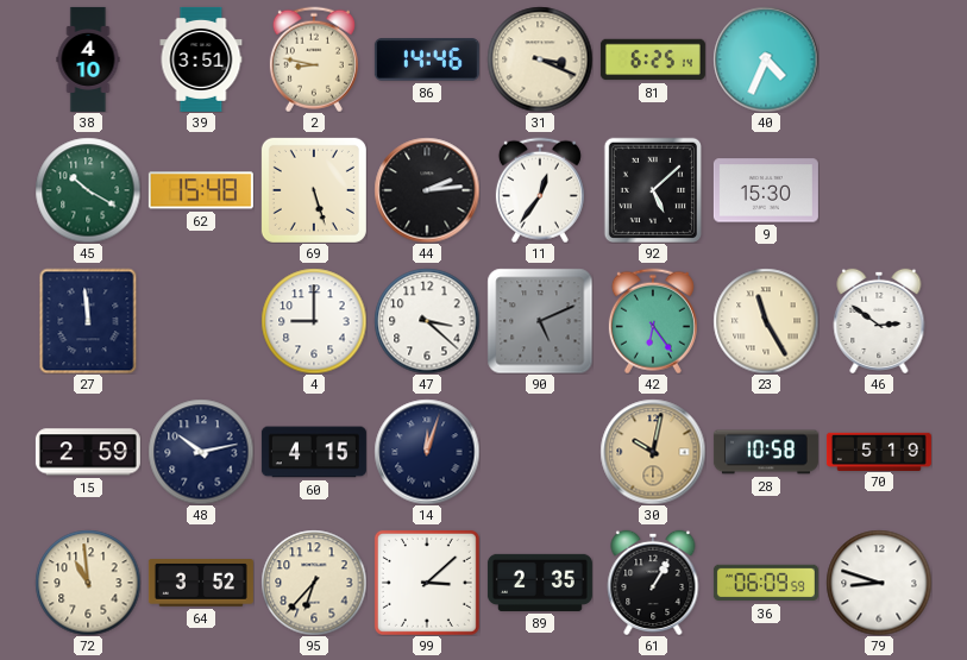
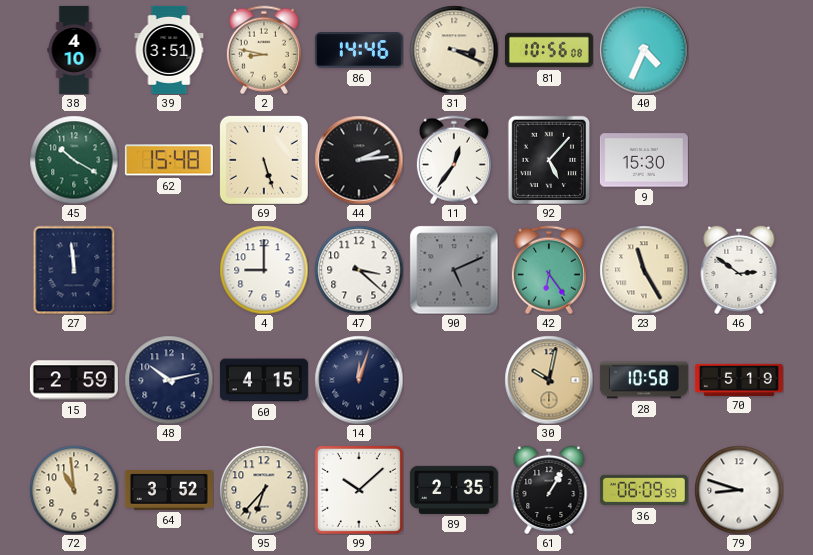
81: 6:25 -> 10:56 (549, 50)
92: 5:08 -> 5:07 (548, 159)
99: 3:08 -> 10:08 (359, 490)
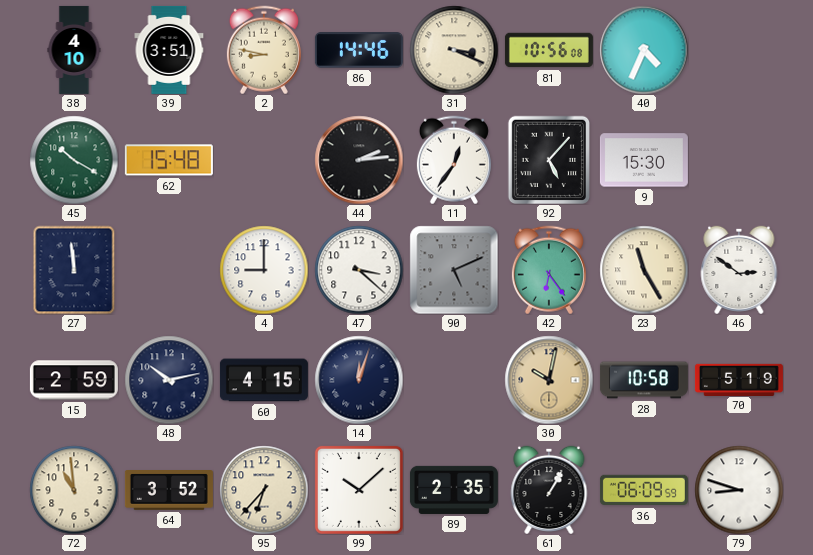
69: 5:27 -> none (264, 160)
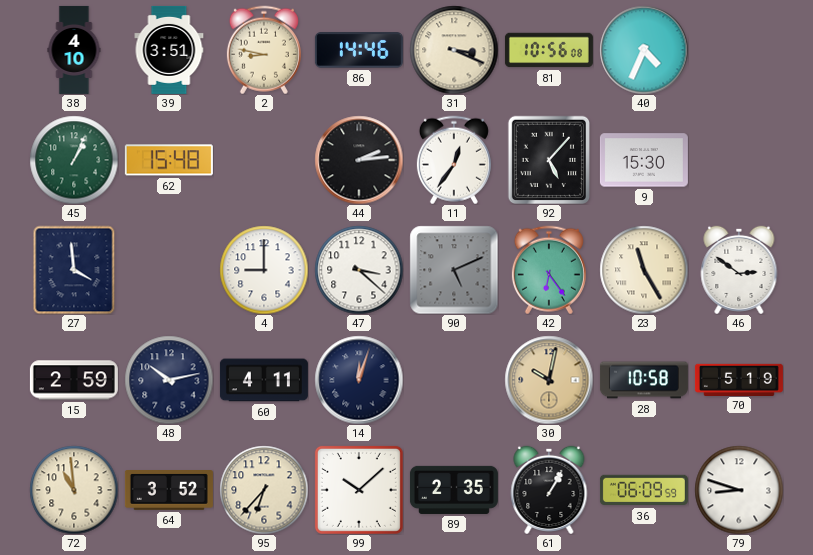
45: 10:20 -> 1:04 (74, 160)
27: 11:59 -> 3:59 (74, 270)
60: 4:15 -> 4:11 (264, 380)
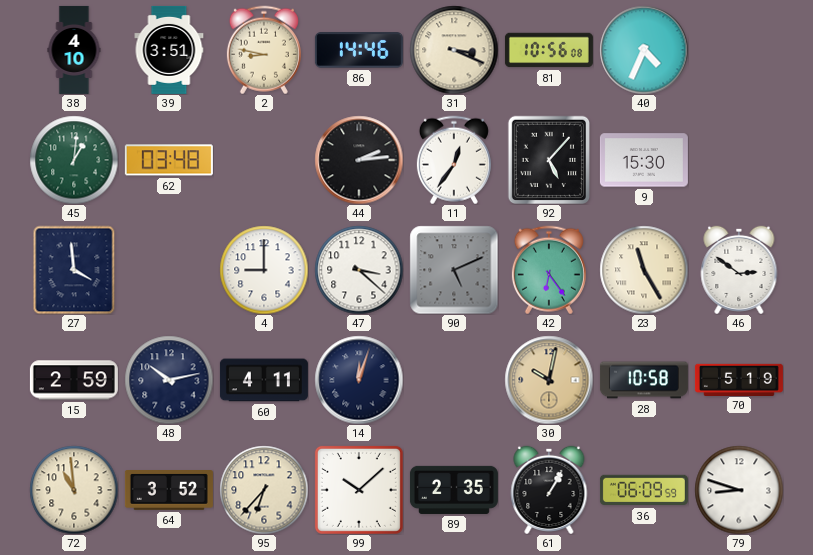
45: 1:04 -> 1:01 (74, 160)
62: 15:48 -> 03:48 (169, 160)
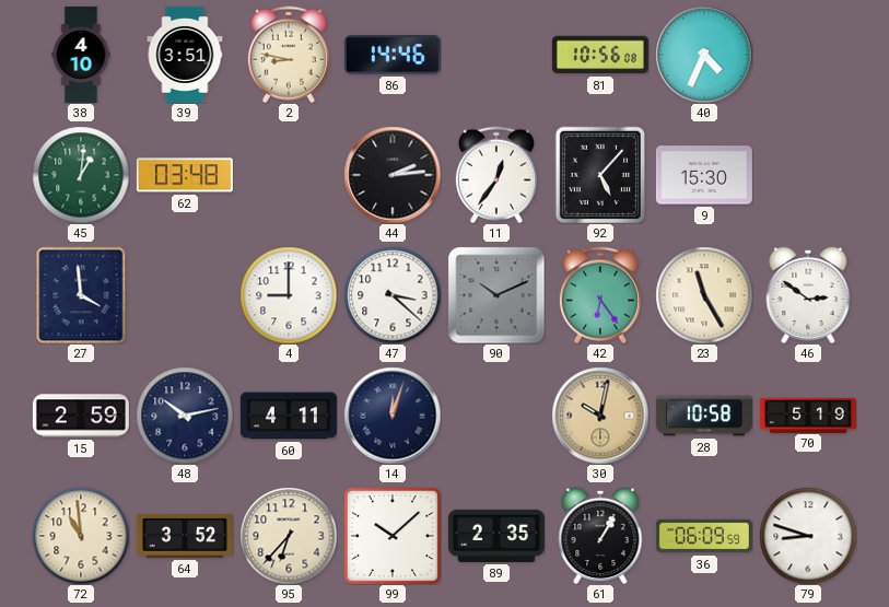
31: 3:19 -> none (454, 50)
90: 5:11 -> 10:11 (496, 295)
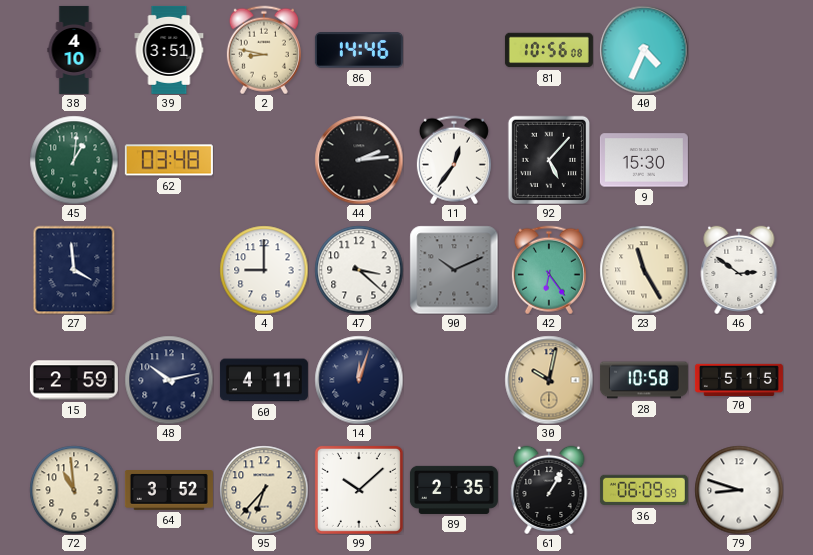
70: 5:19 -> 5:15 (739, 379)
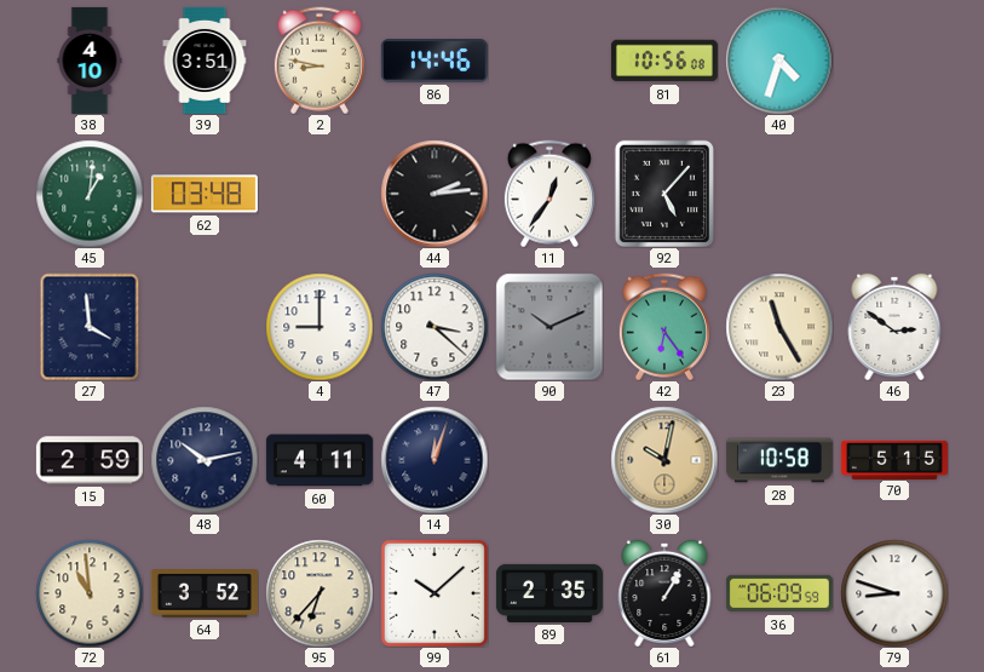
40: 4:34 -> 4:33 (779, 61)
9: 15:30 -> none (644, 160)
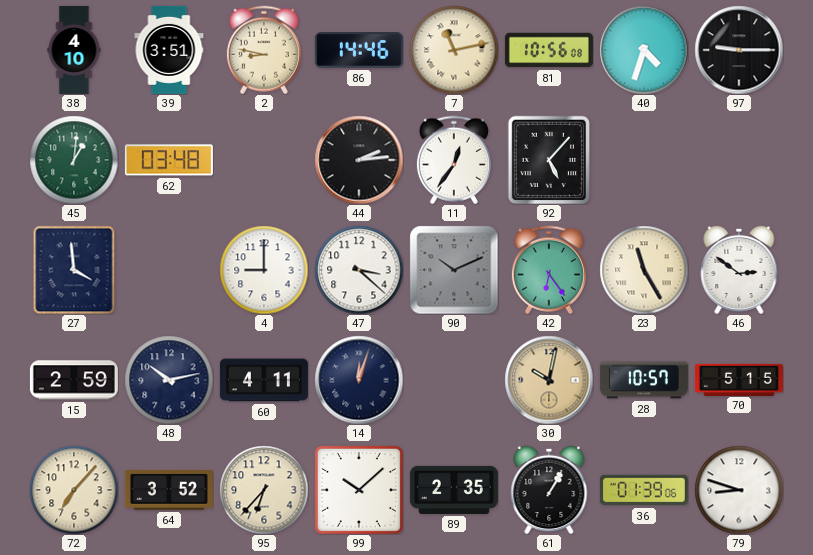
7: none -> 11:13 (454, 50)
97: none -> 9:15 (739, 50)
28: 10:58 -> 10:57 (644, 380)
72: 10:59 -> 7:07 (74, 490)
36: 06:09 -> 01:39 (644, 490)
